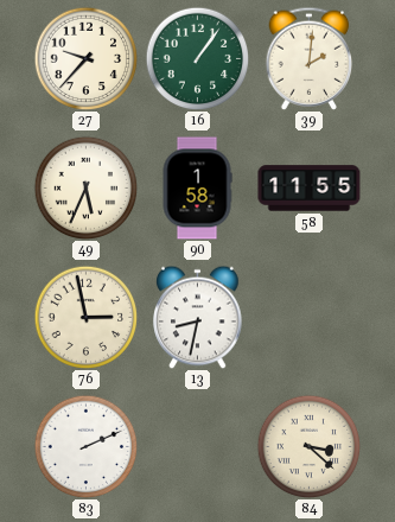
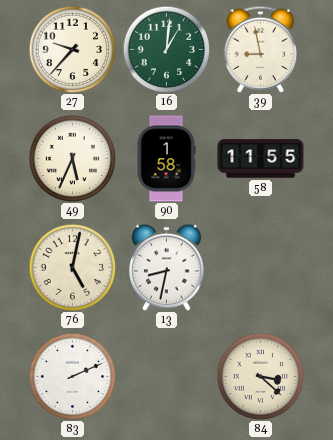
16: 1:06 -> 1:01 (166, 49)
39: 2:01 -> 8:58 (261, 49)
76: 2:58 -> 5:02 (72, 267)
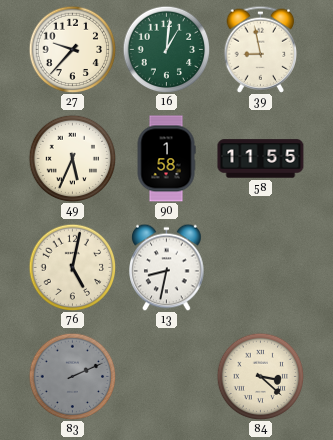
83 dial: white -> grey (72, 376)
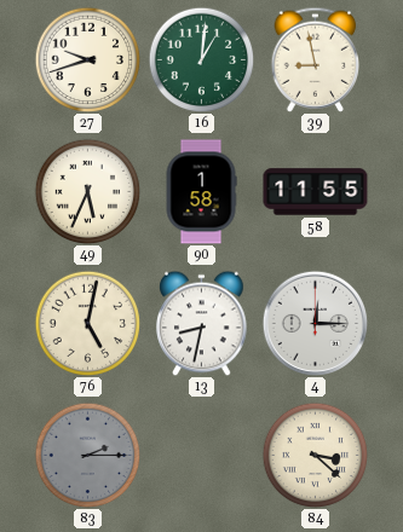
27: 9:37 -> 9:42 (87, 59)
4: none -> 12:15 (315, 323)
83: 2:11 -> 2:15 (87, 455)
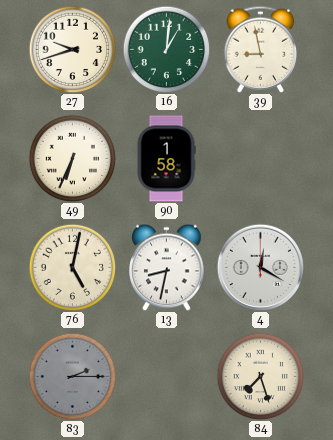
49: 5:34 -> 6:34 (72, 158)
58: 11:55 -> none (316, 192)
4: 12:15 -> 12:20 (260, 267)
84: 3:22 -> 7:27 (260, 376)
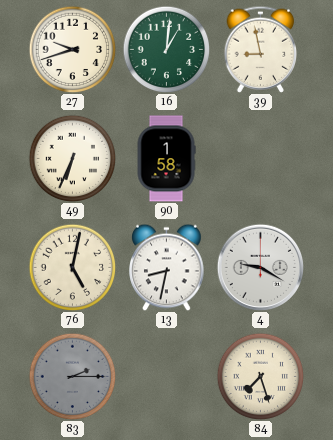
4: 12:20 -> 9:20 (260, 267)
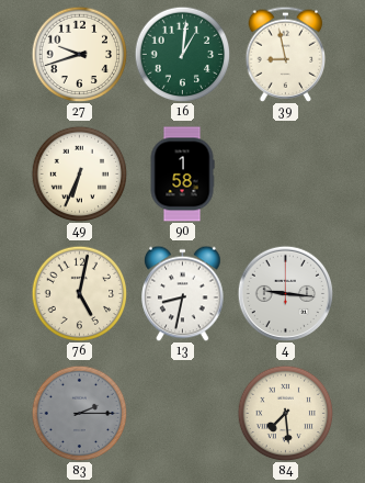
4: 9:20 -> 9:16 (285, 293)
84: 7:27 -> 7:29 (285, 413)
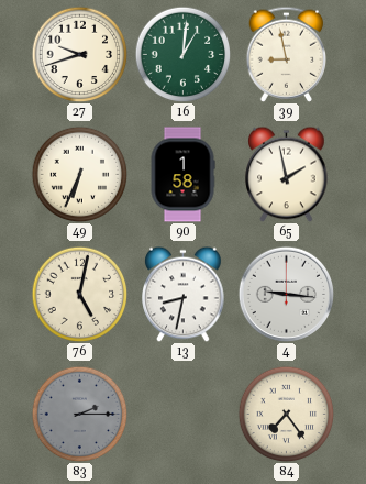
65: none -> 1:58 (287, 174)
84: 7:29 -> 7:24 (286, 414)
